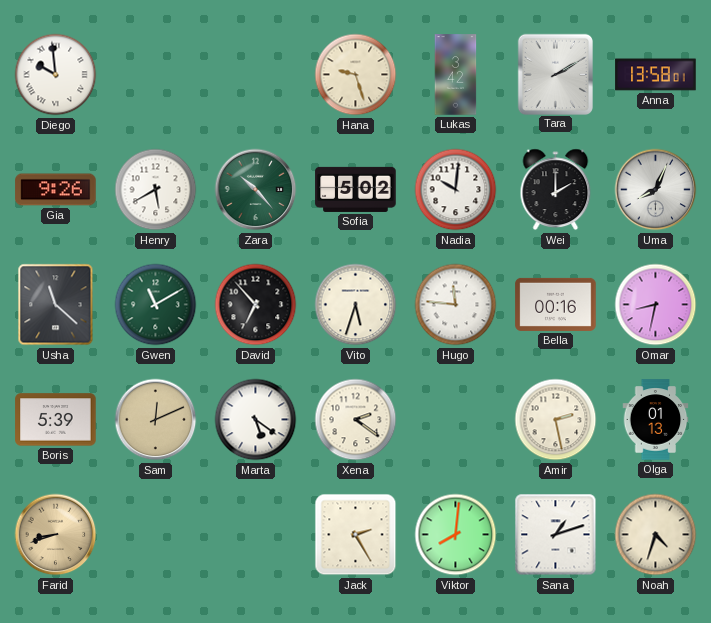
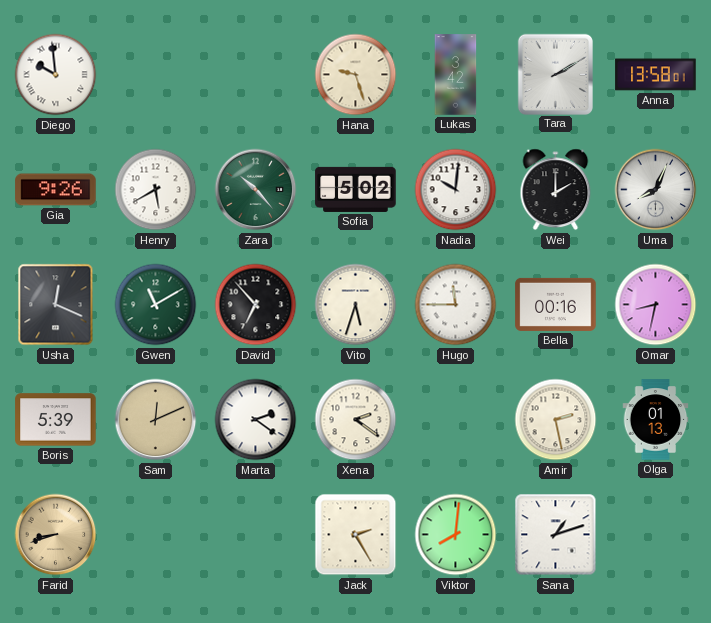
Usha: 11:22 -> 12:19 (56, 305)
Hugo: 11:46 -> 11:45 (456, 305)
Marta: 5:21 -> 2:21 (256, 420)
Noah: 4:33 -> none (656, 535)
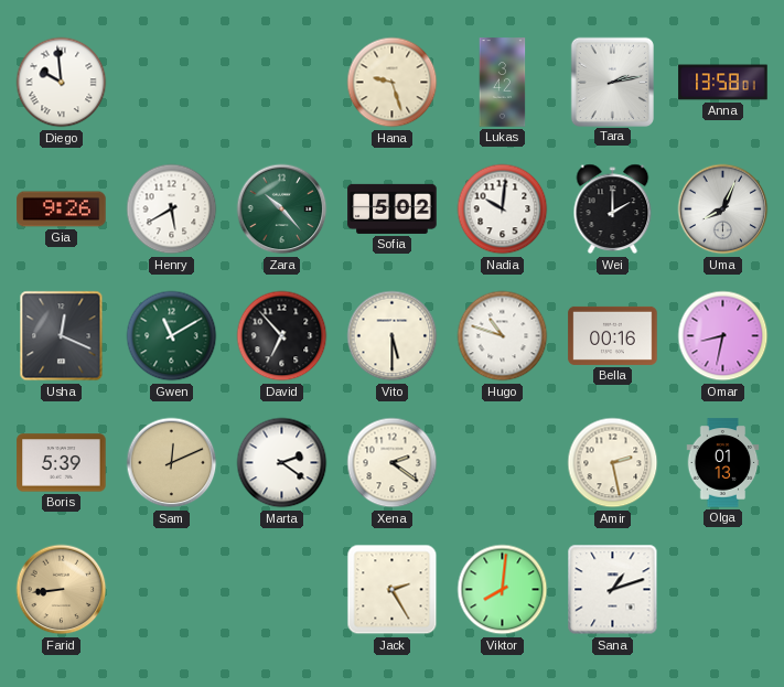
Tara: 2:10 -> 2:13 (612, 82)
Vito: 5:33 -> 5:30 (393, 336)
Hugo: 11:45 -> 10:48 (503, 336)
Farid: 8:42 -> 8:44 (62, 590)
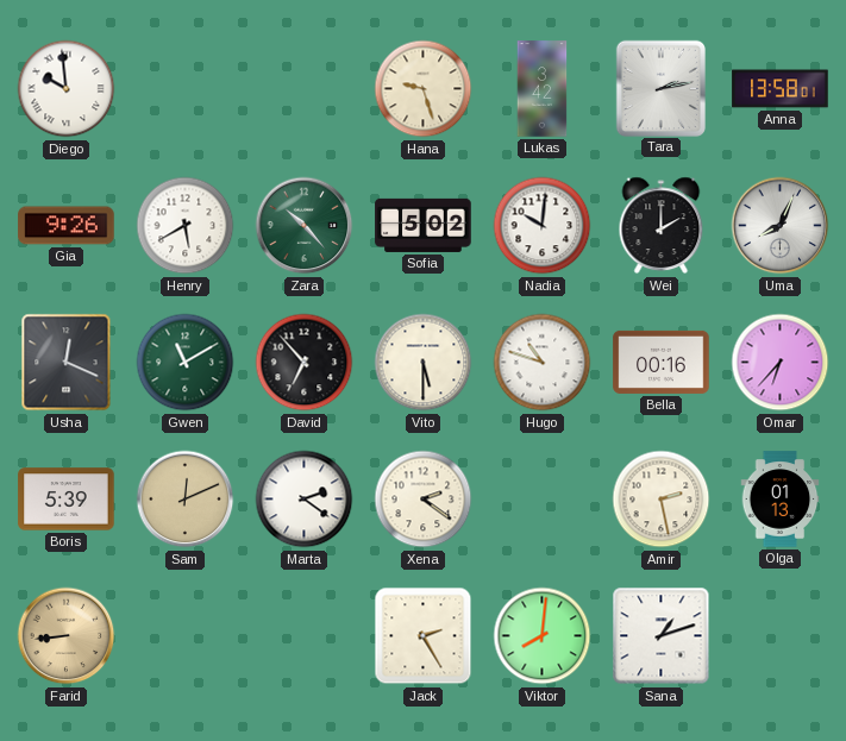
Omar: 8:32 -> 6:37 (781, 363)
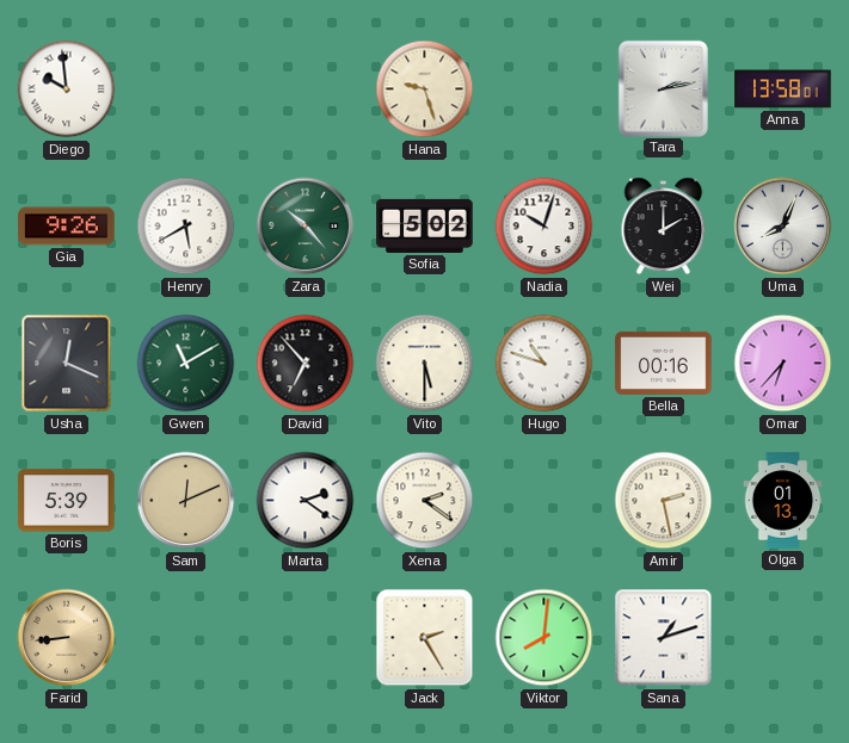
Lukas: 3:42 -> none (543, 89)
Nadia: 10:01 -> 10:03 (545, 227)
